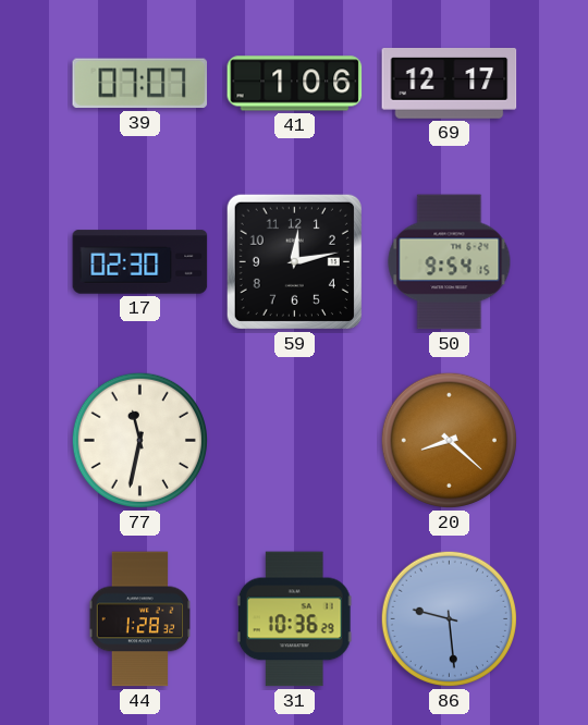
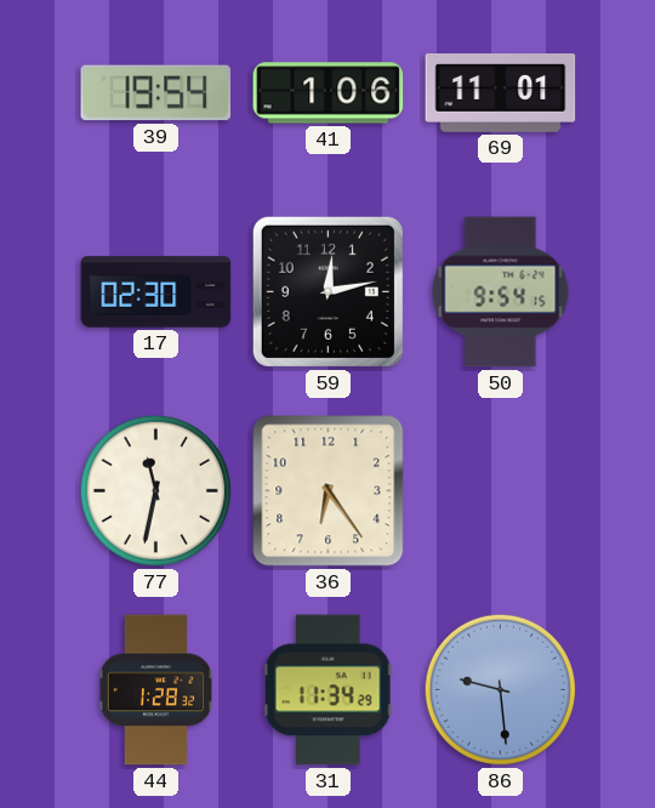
39: 07:07 -> 19:54 (156, 93)
69: 12:17 -> 11:01 (501, 93)
36: none -> 6:24 (329, 491)
20: 8:22 -> none (449, 440)
31: 10:36 -> 11:34 (327, 690)
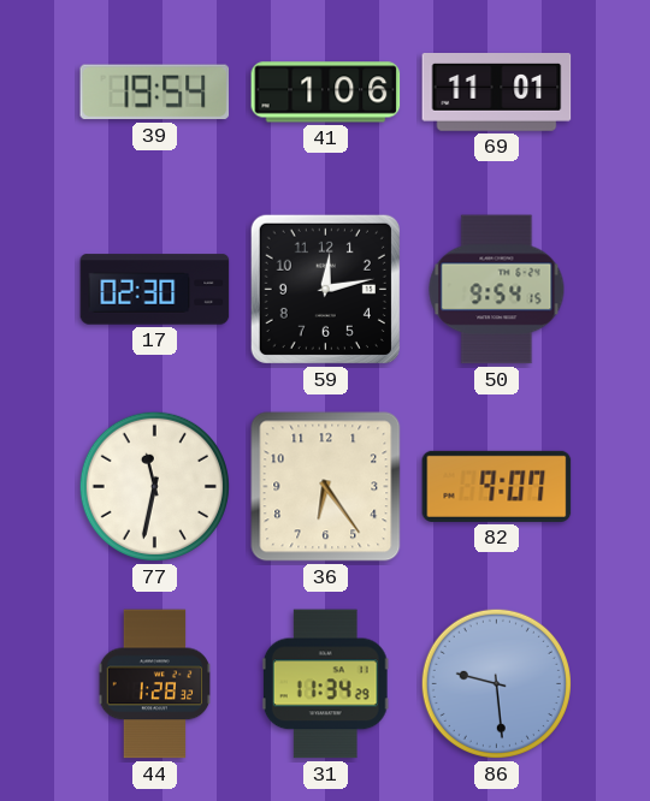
82: none -> 9:07 (497, 486)
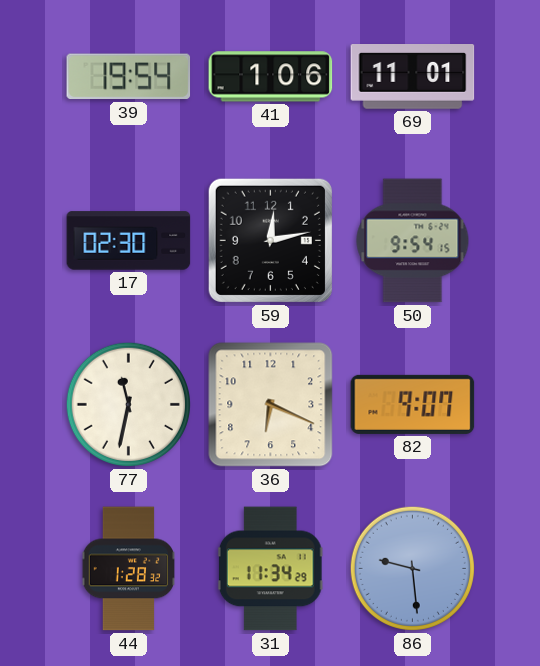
36: 6:24 -> 6:19 (271, 405)
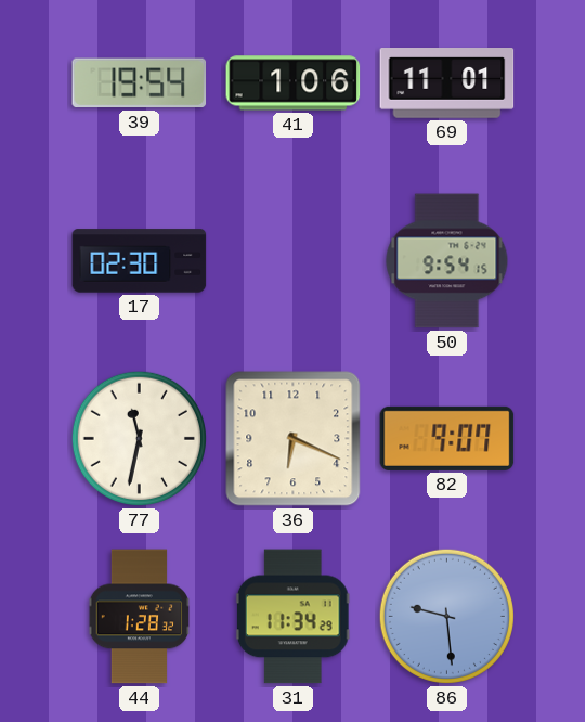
59: 12:13 -> none (270, 240)
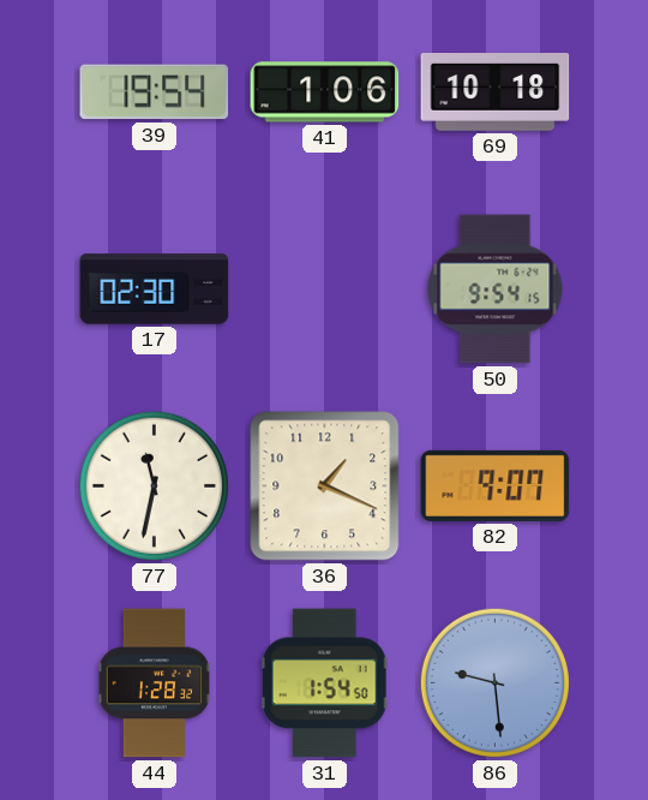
69: 11:01 -> 10:18 (496, 92)
36: 6:19 -> 1:19 (325, 486)
31: 11:34 -> 1:54 (324, 683)
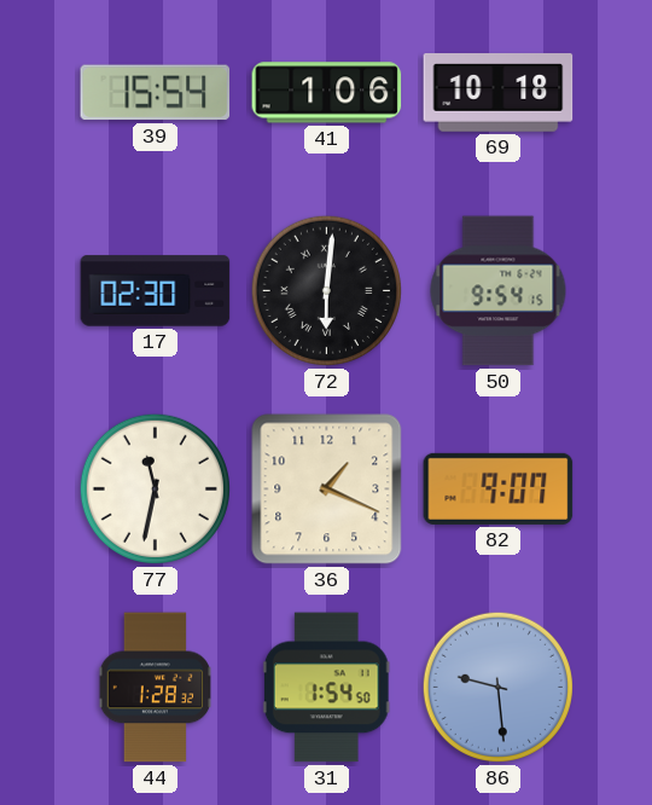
39: 19:54 -> 15:54 (156, 93)
72: none -> 6:01 (326, 290)
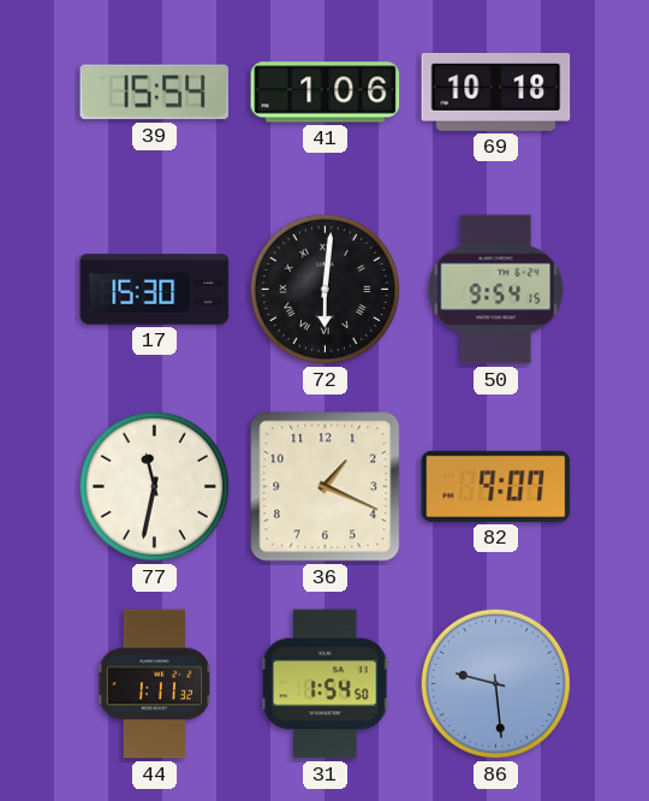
17: 02:30 -> 15:30 (155, 290)
44: 1:28 -> 1:11 (154, 684)
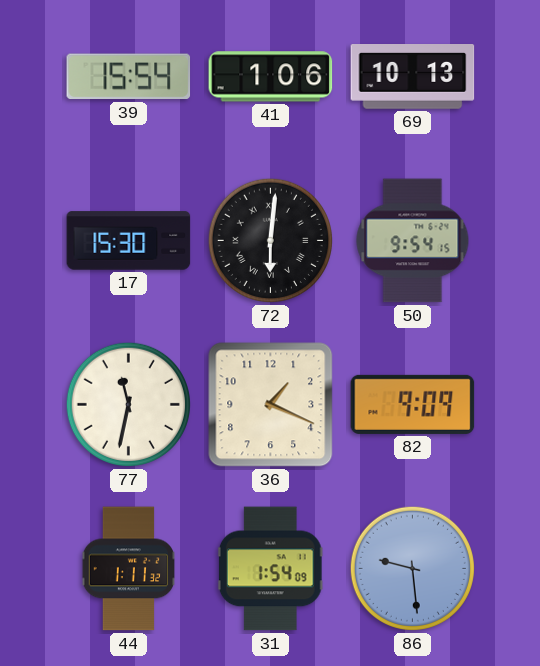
69: 10:18 -> 10:13 (413, 77)
82: 9:07 -> 9:09 (413, 404)
31: 1:54:50 -> 1:54:09 (270, 569)
